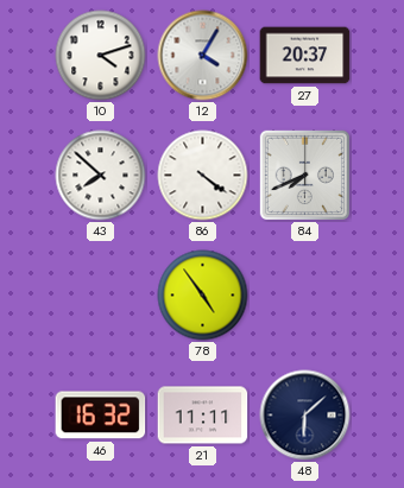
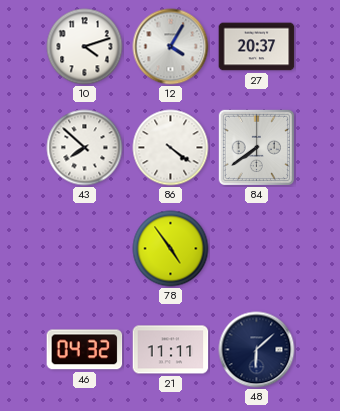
84: 7:41 -> 7:39 (256, 147)
46: 16:32 -> 04:32 (85, 350)
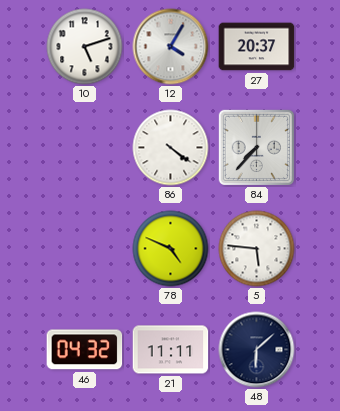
10: 4:12 -> 5:12 (85, 47)
43: 7:52 -> none (85, 148)
84: 7:39 -> 7:37 (256, 147)
78: 4:54 -> 4:49 (171, 249)
5: none -> 5:46 (257, 249)
